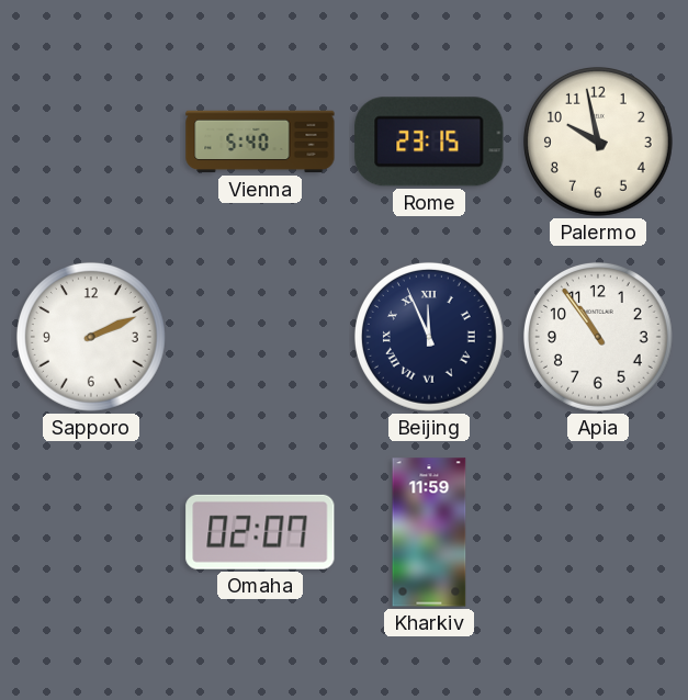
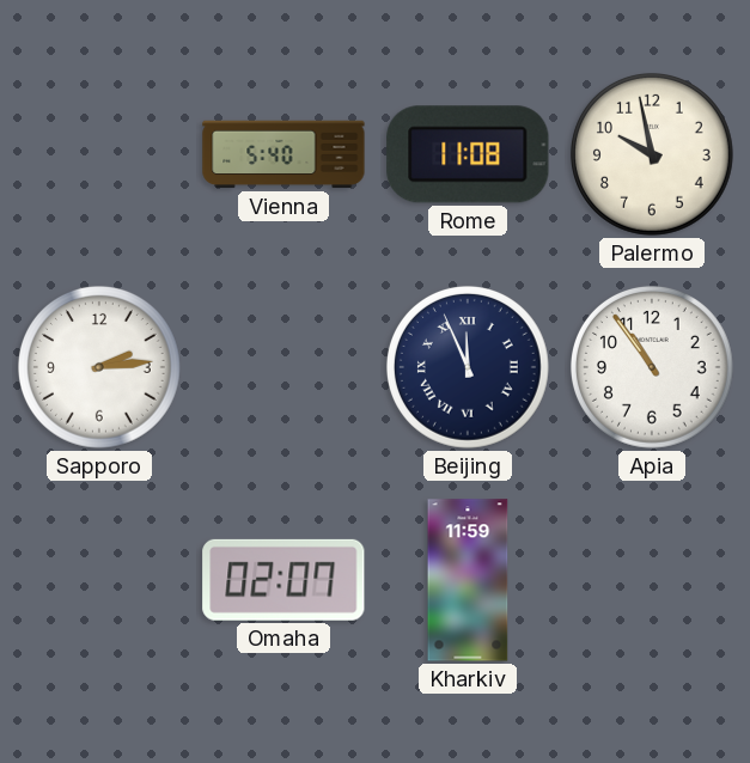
Rome: 23:15 -> 11:08 (468, 154)
Sapporo: 2:11 -> 2:14 (99, 367)
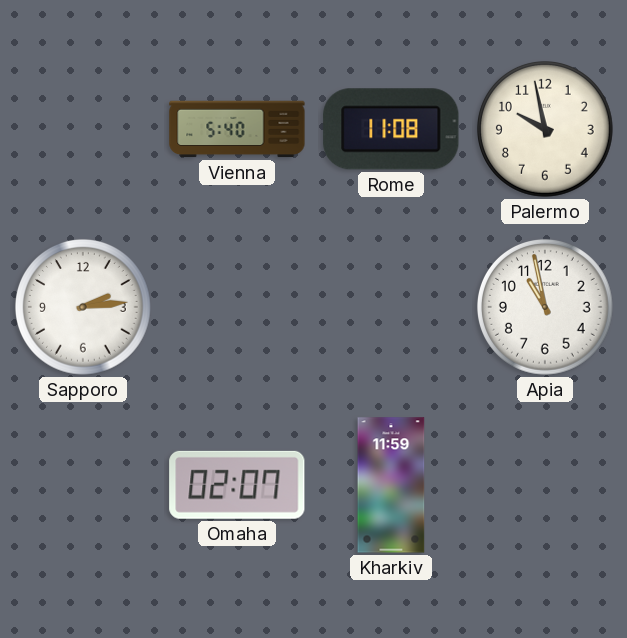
Beijing: 11:56 -> none (468, 367)
Apia: 10:54 -> 10:58 (545, 307)
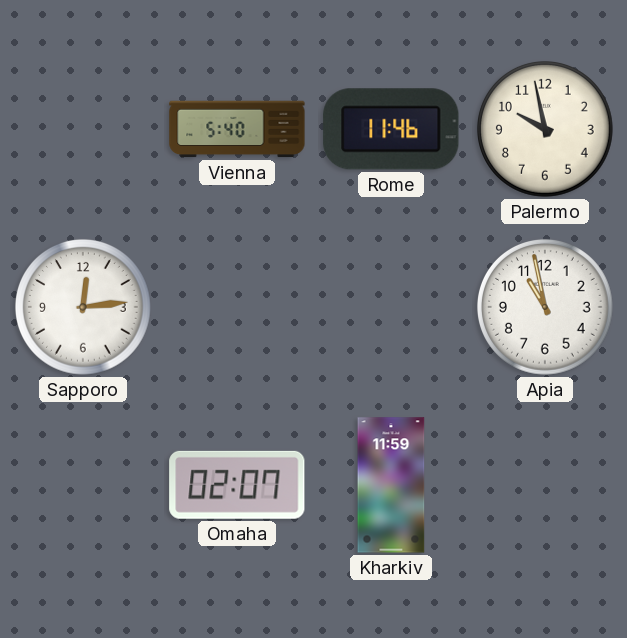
Rome: 11:08 -> 11:46 (391, 129)
Sapporo: 2:14 -> 12:14 (83, 307)
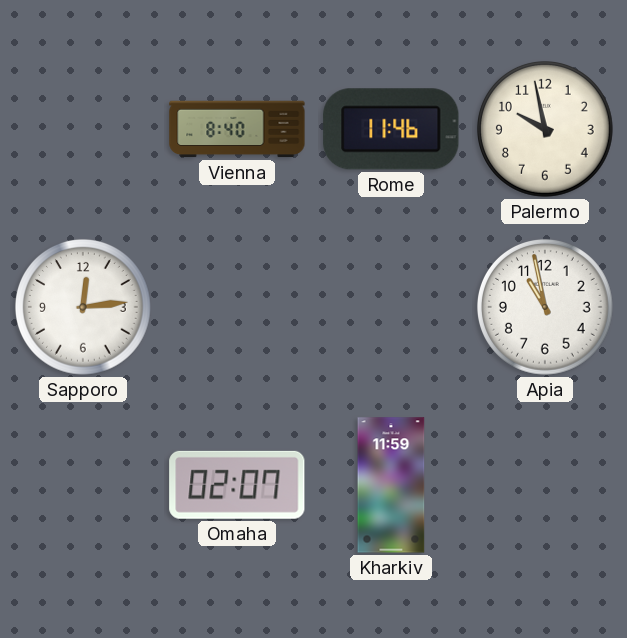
Vienna: 5:40 -> 8:40 (237, 129)
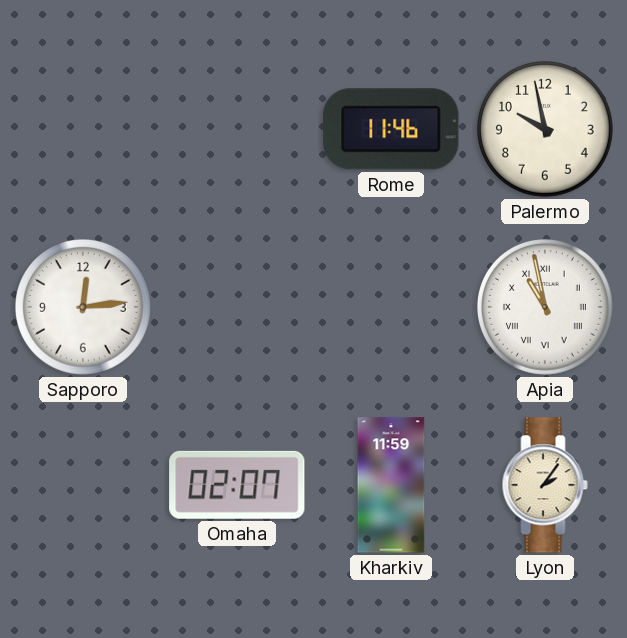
Vienna: 8:40 -> none (237, 129)
Apia numerals: Arabic -> Roman (545, 307)
Lyon: none -> 2:06 (545, 485)
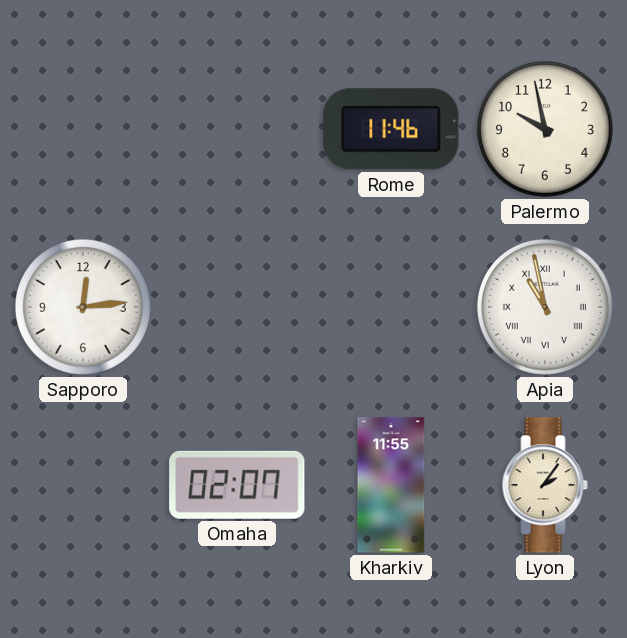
Kharkiv: 11:59 -> 11:55 (391, 485)
